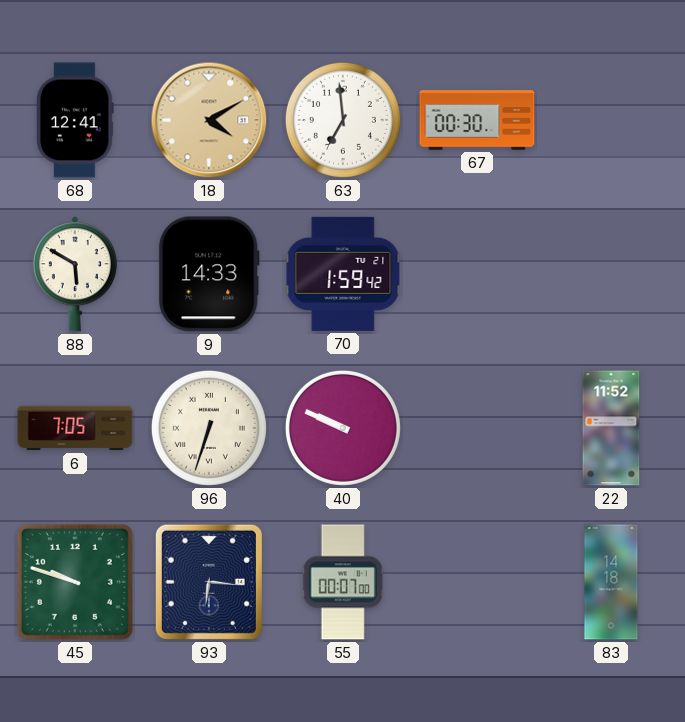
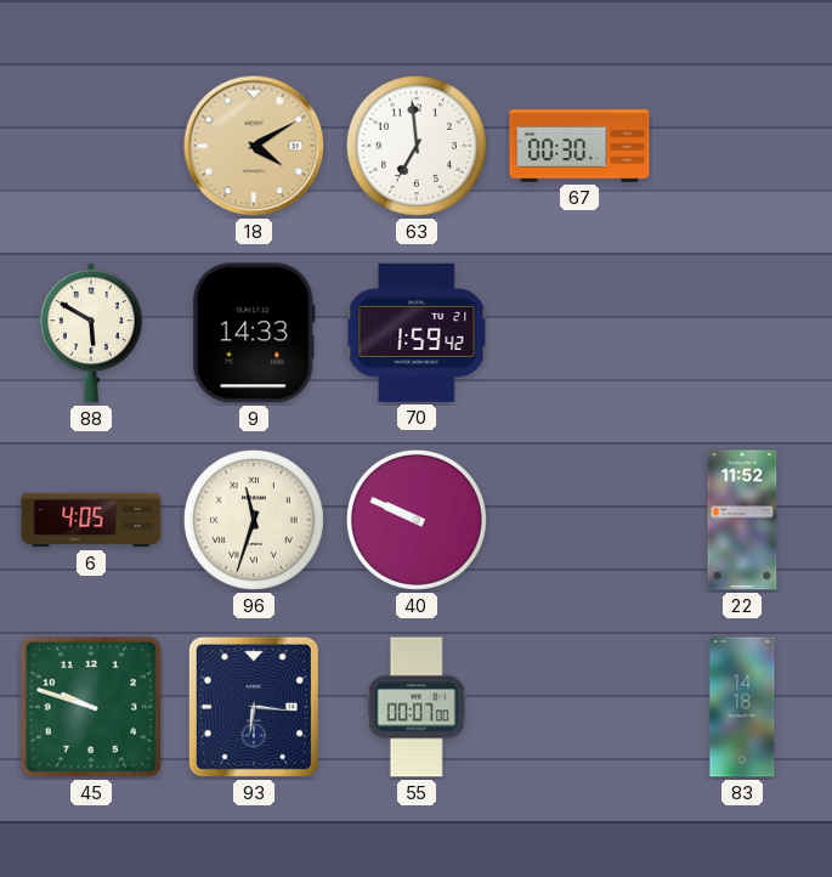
68: 12:41 -> none (75, 120)
6: 7:05 -> 4:05 (91, 520)
96: 6:33 -> 11:33 (254, 520)
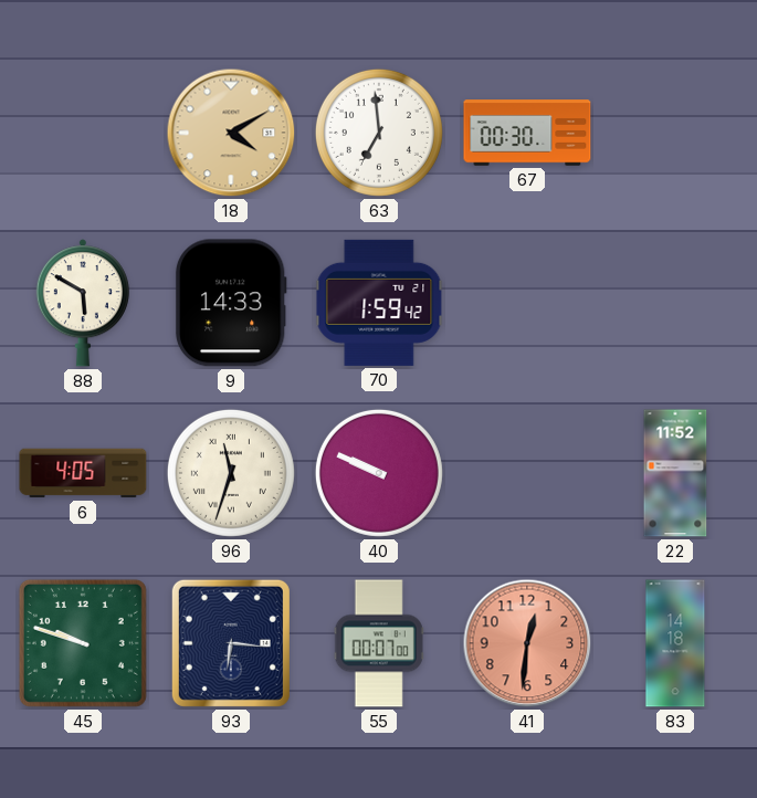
41: none -> 12:31 (527, 643)
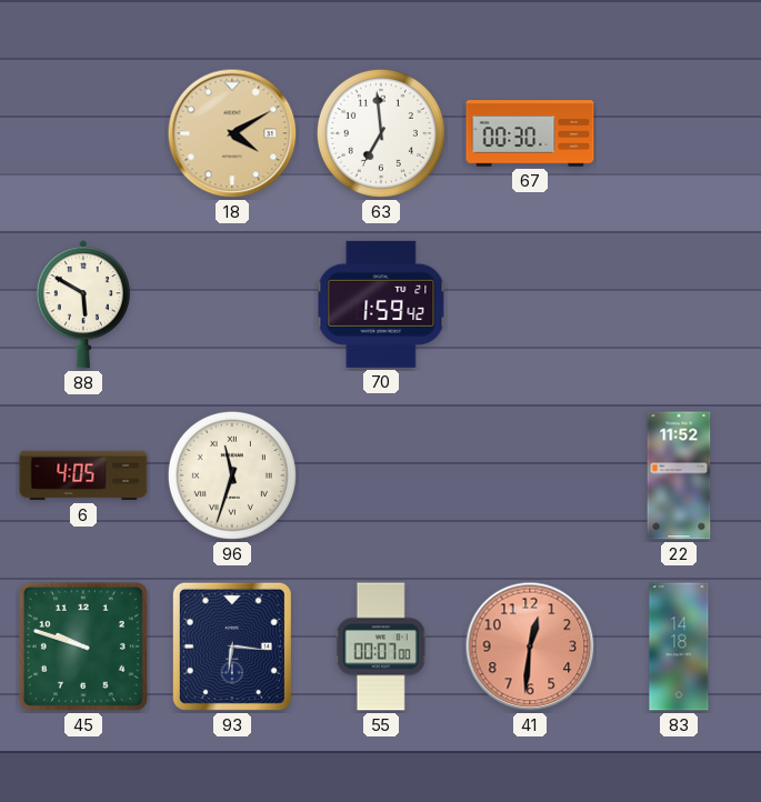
9: 14:33 -> none (231, 303)
40: 9:49 -> none (379, 473)
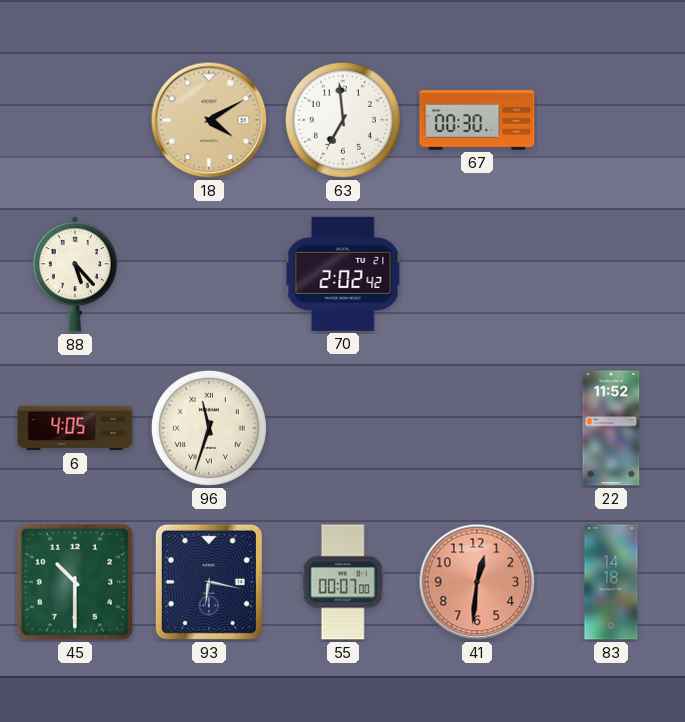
88: 5:50 -> 5:23 (75, 274)
70: 1:59 -> 2:02 (343, 274)
45: 9:48 -> 10:30 (75, 582)
93: 6:16 -> 6:17 (209, 582)
